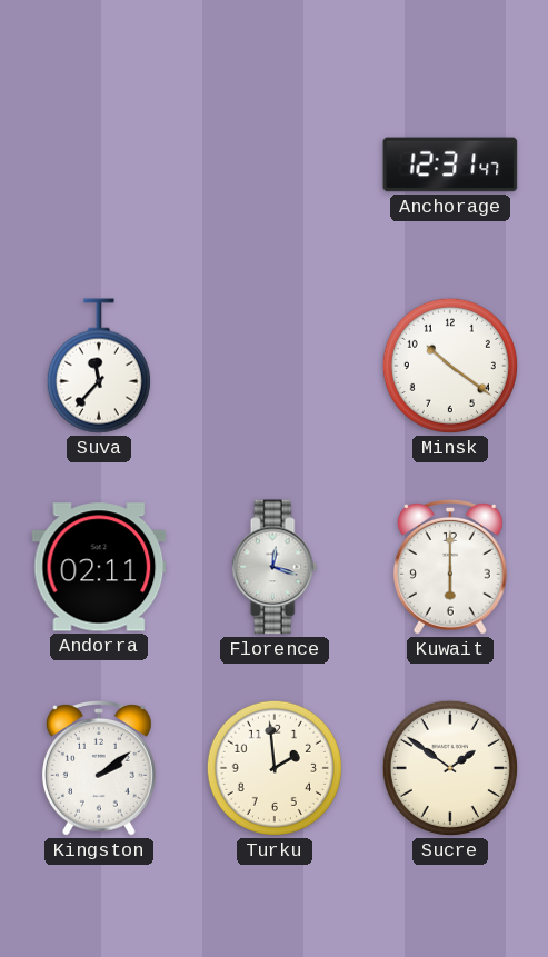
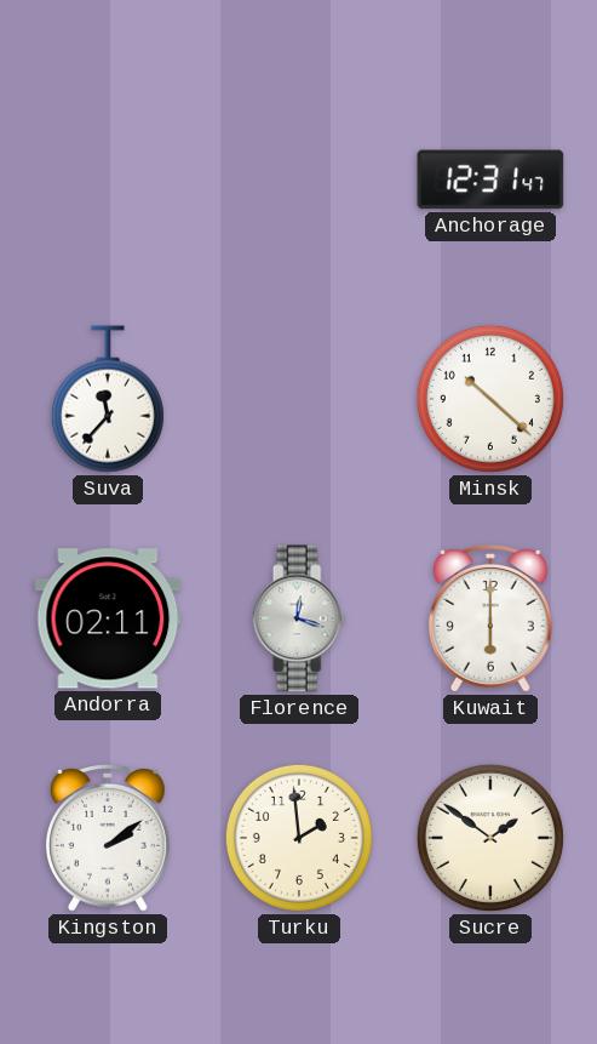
Minsk: 10:21 -> 10:22 (490, 399)
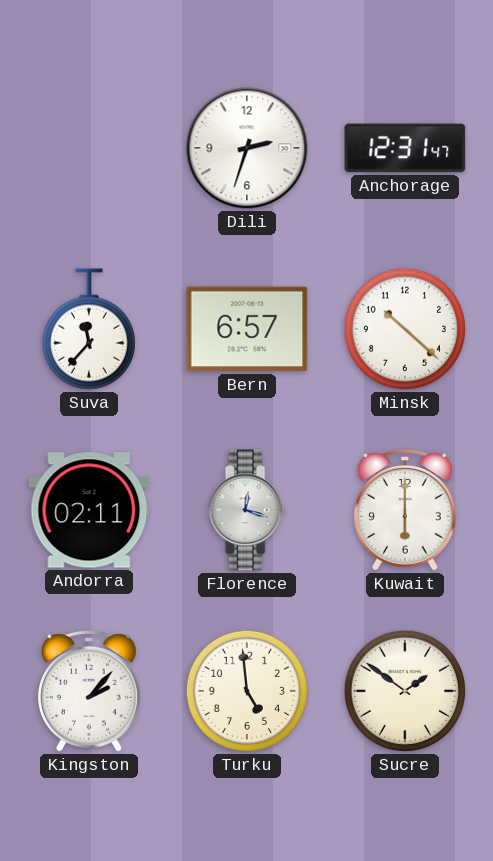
Dili: none -> 2:33 (247, 148)
Bern: none -> 6:57 (247, 329)
Kingston: 2:09 -> 2:07 (89, 692)
Turku: 1:59 -> 4:59 (247, 691)
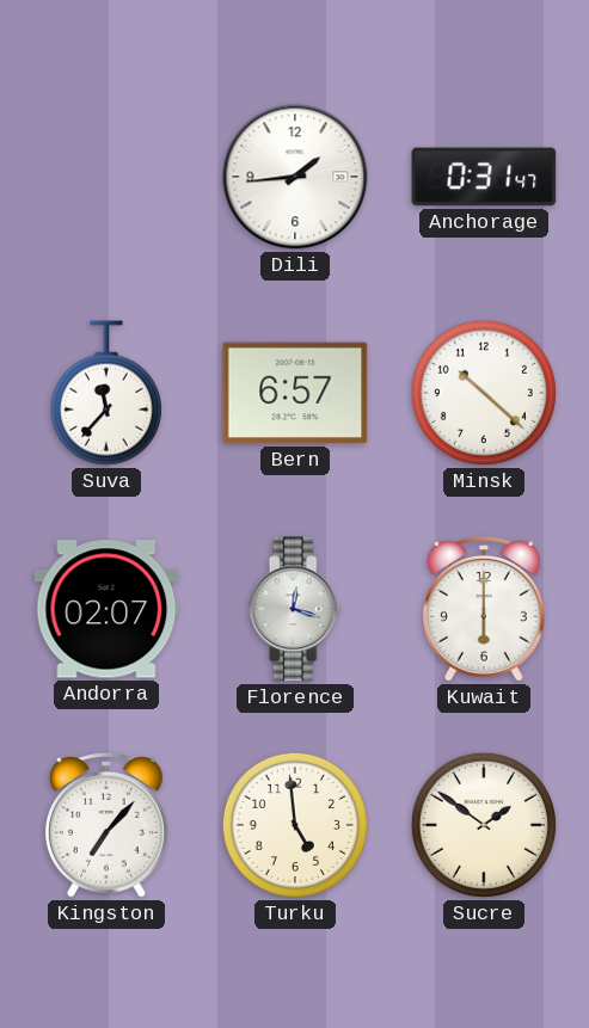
Dili: 2:33 -> 1:44 (295, 177)
Anchorage: 12:31 -> 0:31 (484, 177)
Andorra: 02:11 -> 02:07 (106, 609)
Kingston: 2:07 -> 7:07 (106, 826)
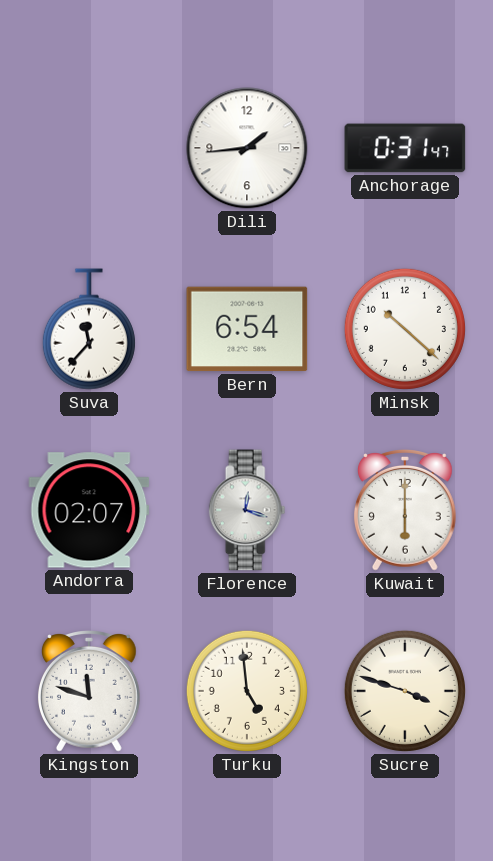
Bern: 6:57 -> 6:54 (247, 329)
Kingston: 7:07 -> 11:48 (89, 692)
Sucre: 1:51 -> 3:48 (405, 691)
